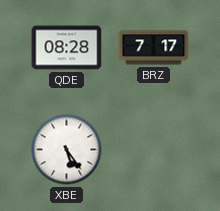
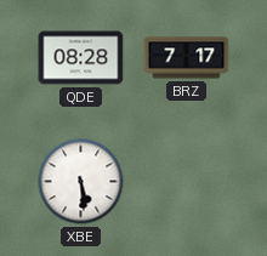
XBE: 5:24 -> 5:29 (81, 182)
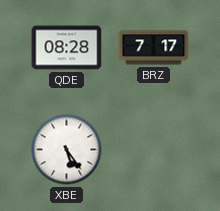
XBE: 5:29 -> 5:24 (67, 150)
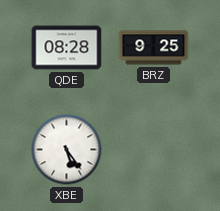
BRZ: 7:17 -> 9:25 (154, 48)
